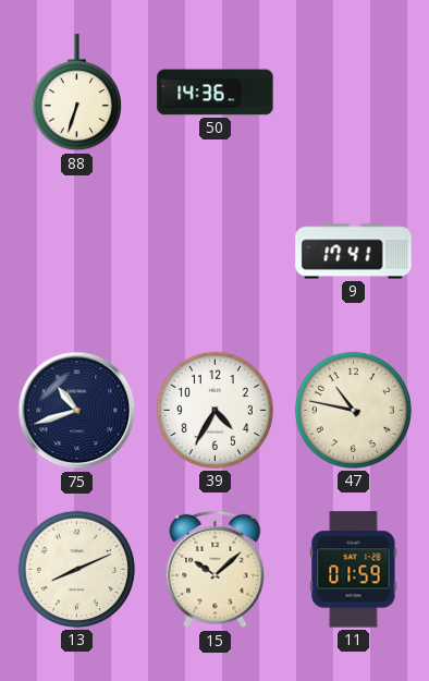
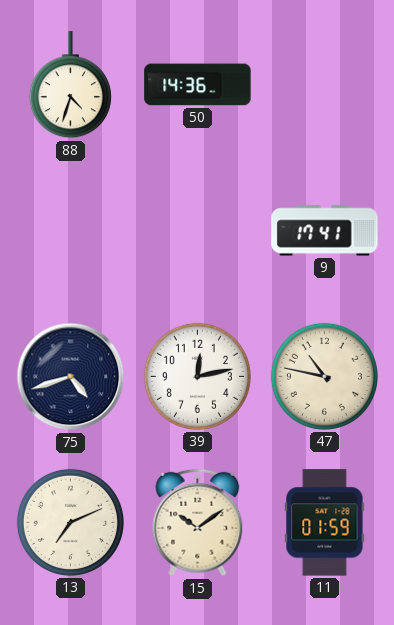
88: 6:33 -> 4:33 (70, 85)
75: 10:42 -> 4:42 (71, 377)
39: 4:35 -> 12:13 (197, 376)
13: 8:11 -> 7:11 (70, 522)
15: 10:08 -> 10:09 (198, 523)
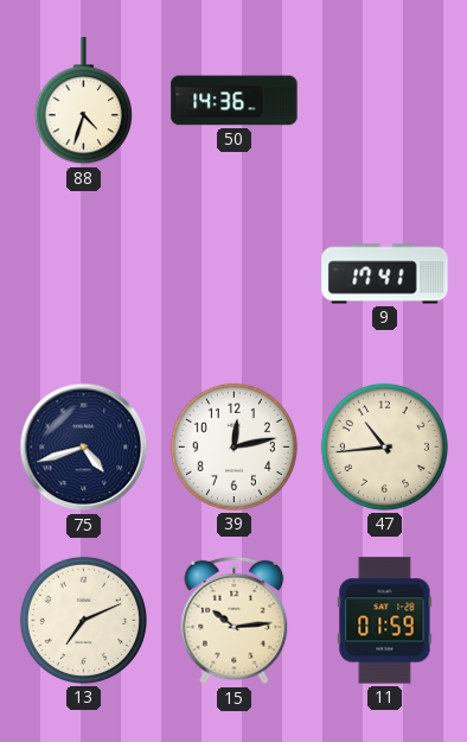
47: 10:47 -> 10:44 (384, 446)
15: 10:09 -> 10:14 (235, 621)
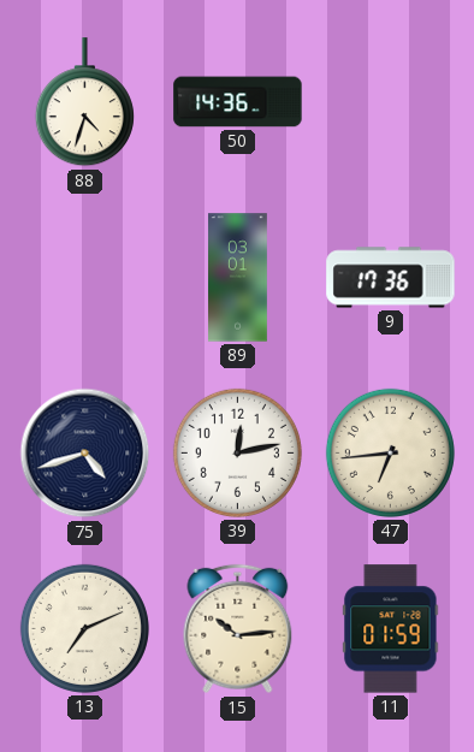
89: none -> 03:01 (238, 278)
9: 17:41 -> 17:36 (391, 278)
47: 10:44 -> 6:44 (390, 452)
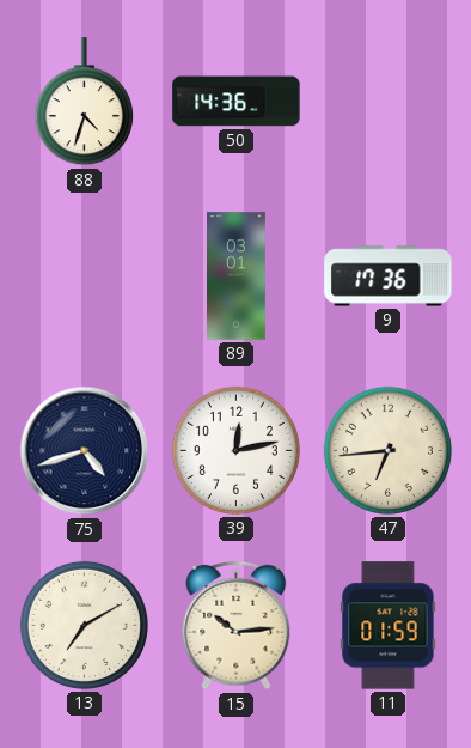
13: 7:11 -> 7:10 (84, 625)
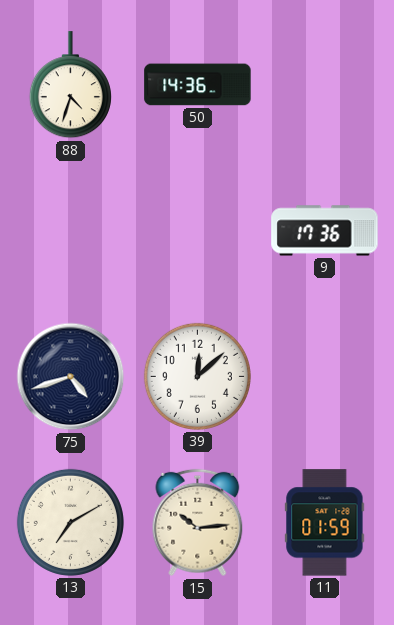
89: 03:01 -> none (237, 276)
39: 12:13 -> 12:08 (197, 376)
47: 6:44 -> none (387, 450)
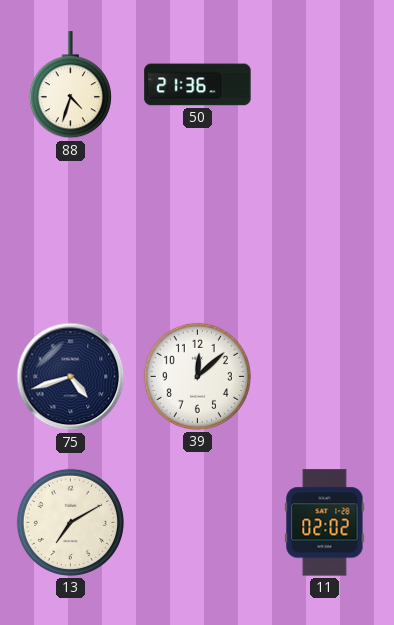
50: 14:36 -> 21:36 (198, 85)
9: 17:36 -> none (325, 231)
15: 10:14 -> none (198, 523)
11: 01:59 -> 02:02 (325, 523)
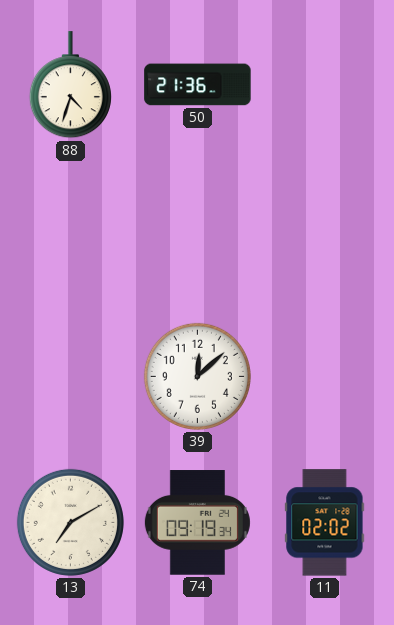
75: 4:42 -> none (71, 377)
74: none -> 09:19 (197, 523)
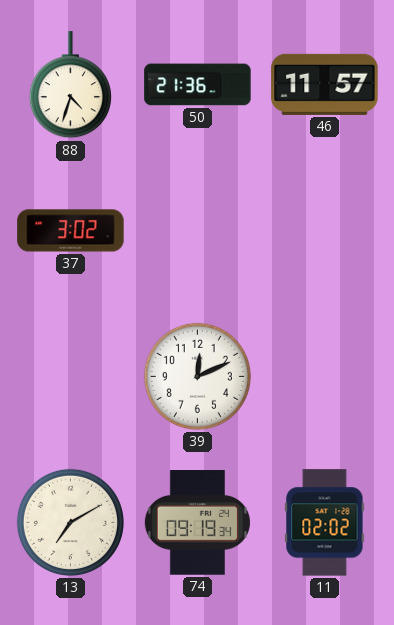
46: none -> 11:57 (325, 84)
37: none -> 3:02 (71, 231)
39: 12:08 -> 12:11 (197, 376)
